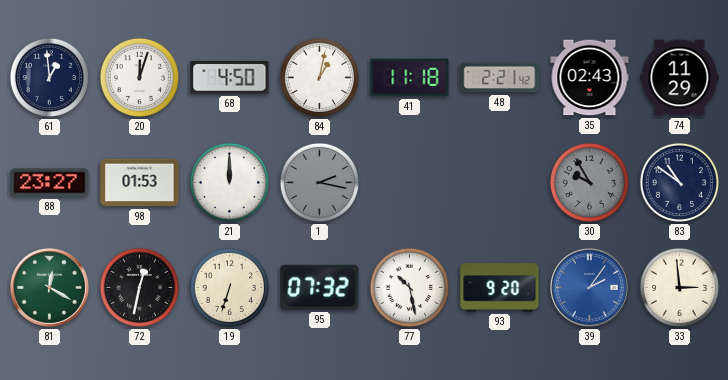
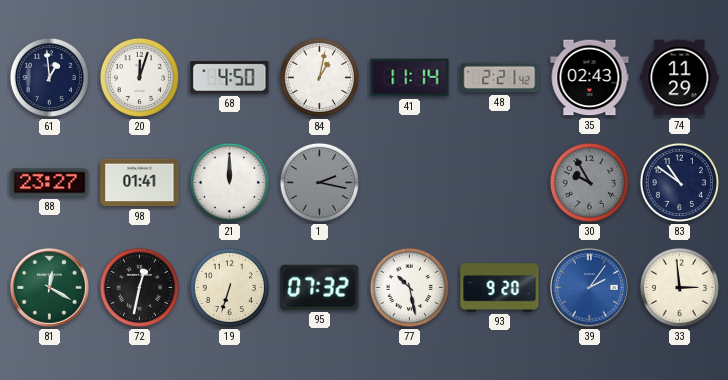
41: 11:18 -> 11:14 (410, 78)
98: 01:53 -> 01:41 (140, 183)
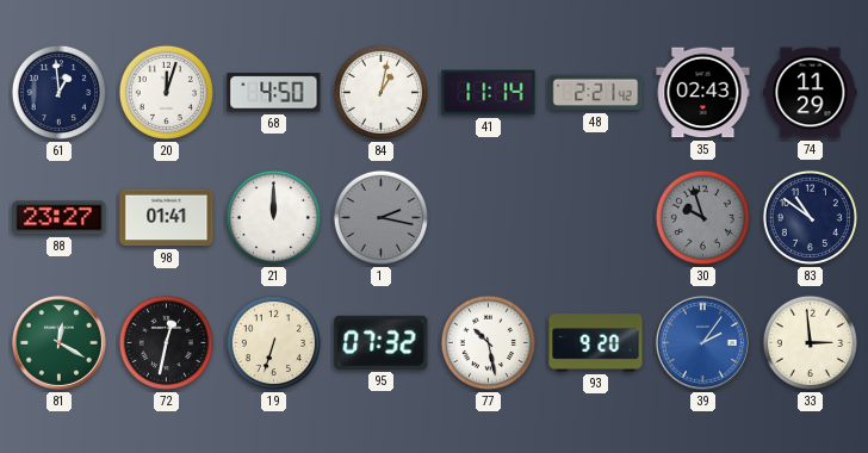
30: 9:55 -> 9:57 (702, 217)
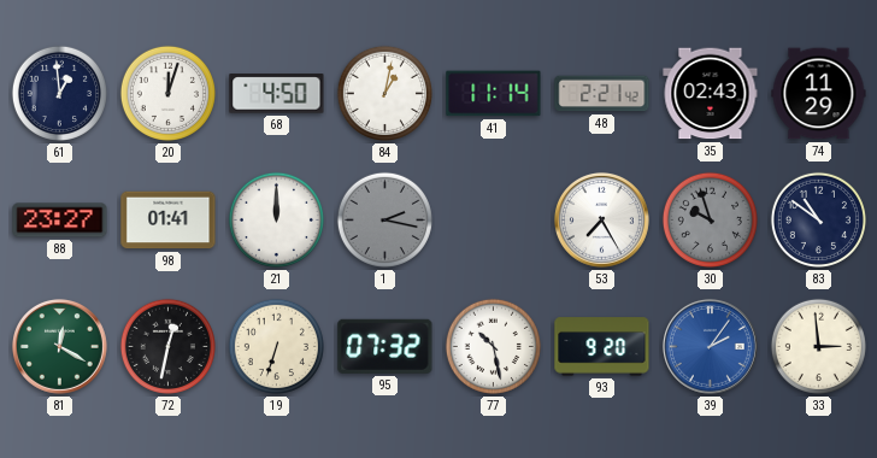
53: none -> 7:25 (601, 219)
